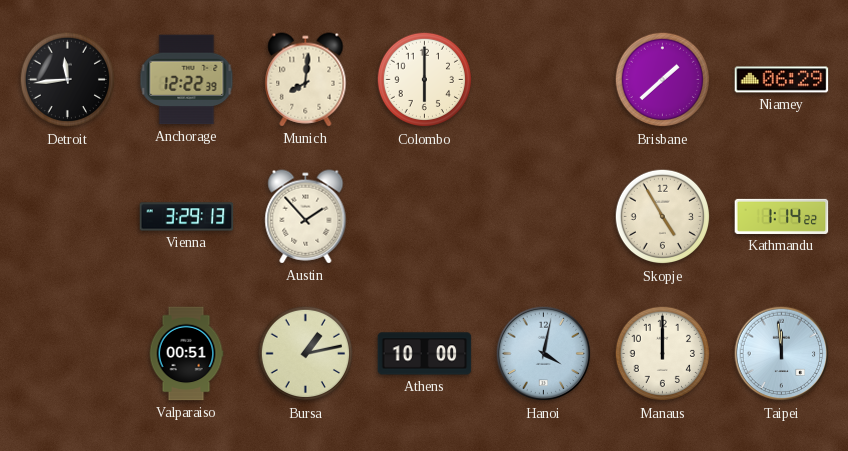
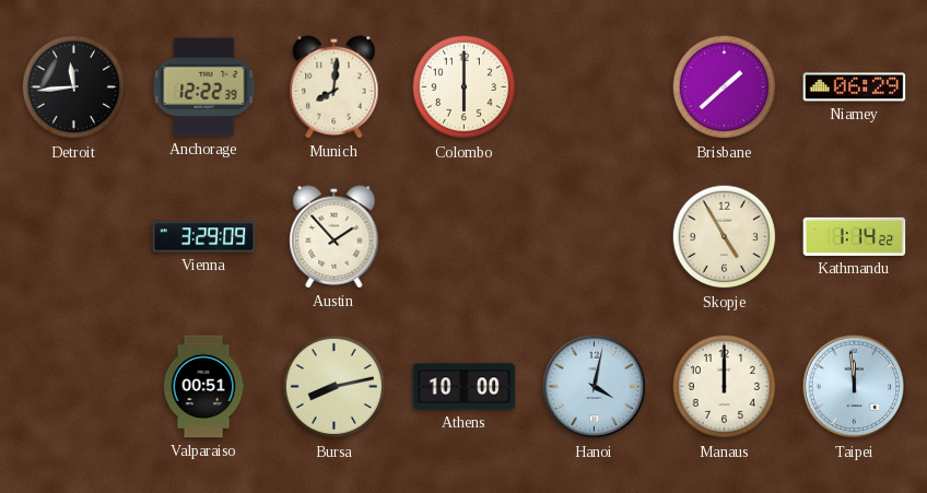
Vienna: 3:29:13 -> 3:29:09 (204, 237)
Bursa: 1:13 -> 8:13 (335, 387)
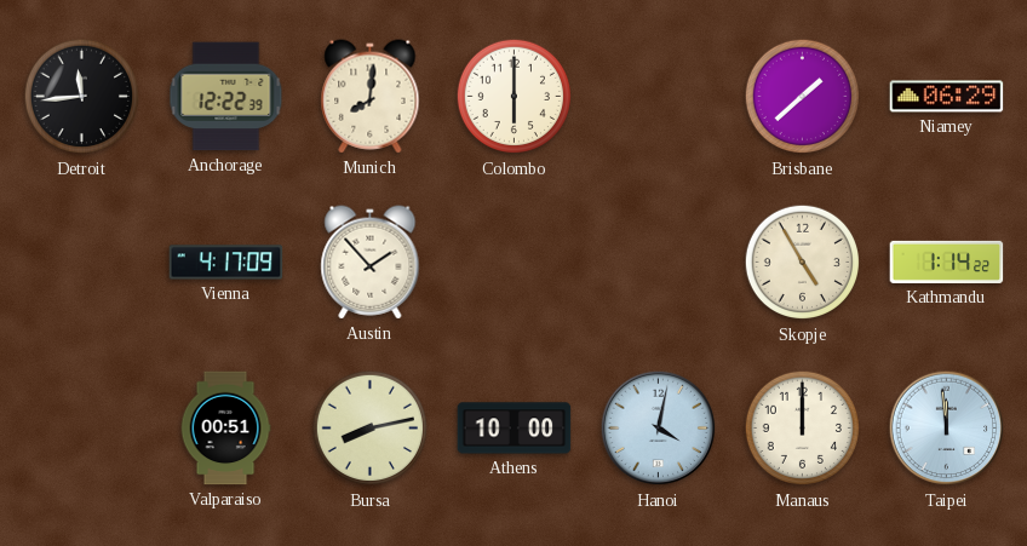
Vienna: 3:29 -> 4:17 (226, 263)
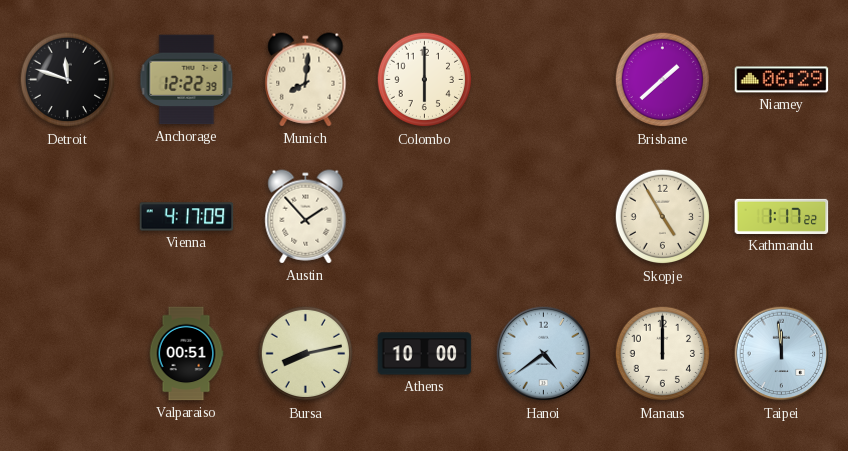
Detroit: 11:44 -> 11:48 (68, 80)
Kathmandu: 1:14 -> 1:17 (782, 216)
Hanoi: 4:02 -> 4:39 (544, 354)
